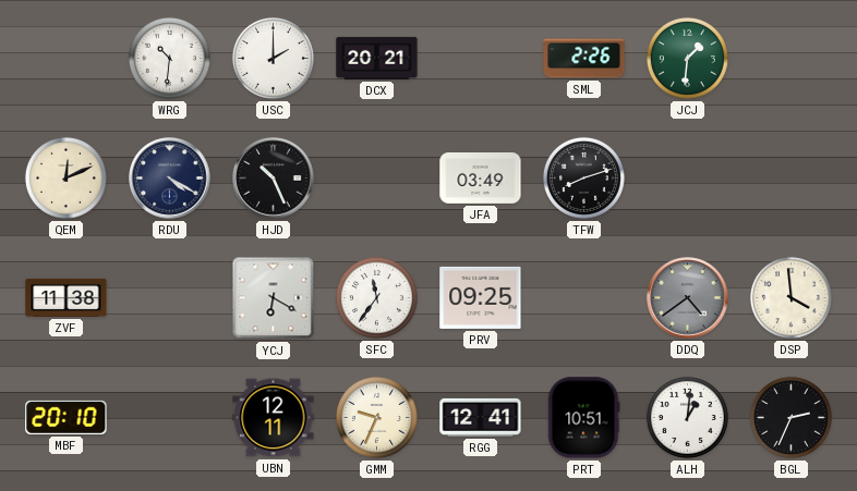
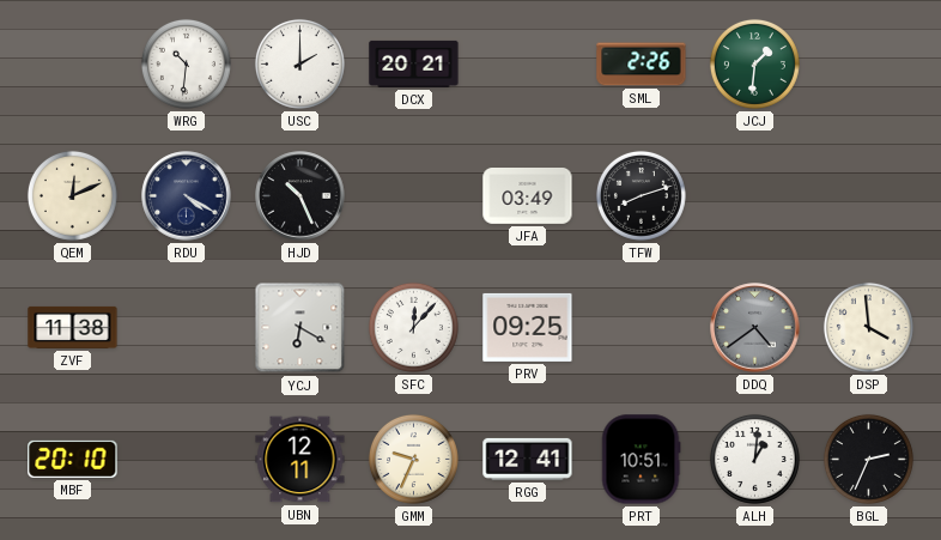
SFC: 11:36 -> 12:07 (413, 327)
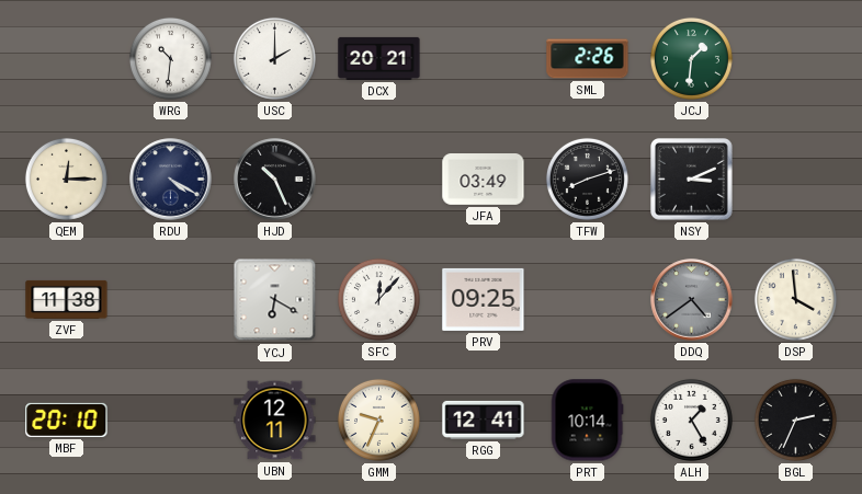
QEM: 12:11 -> 12:15 (66, 179)
NSY: none -> 3:11 (692, 180)
PRT: 10:51 -> 10:14 (587, 421)
ALH: 1:01 -> 1:25 (691, 420)
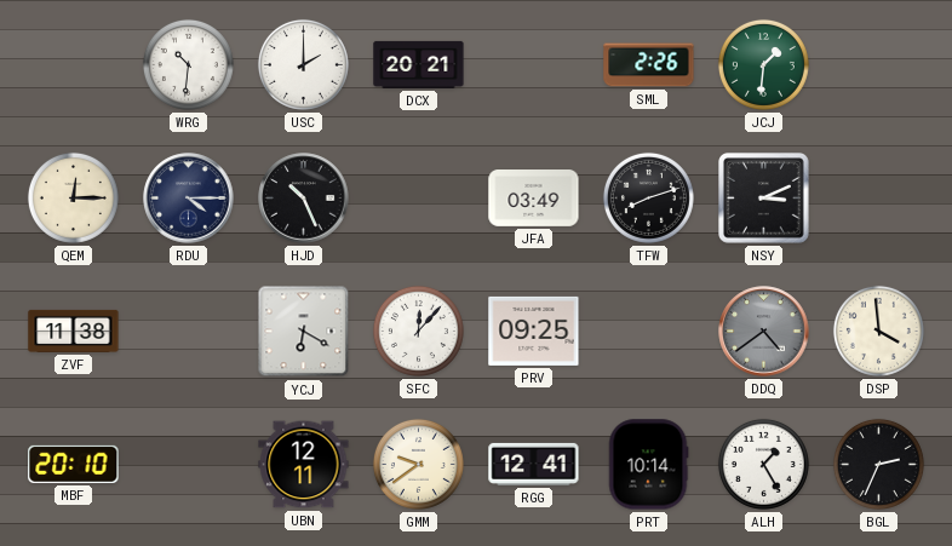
RDU: 4:20 -> 4:15 (189, 199)
GMM: 9:34 -> 9:39 (418, 464)
